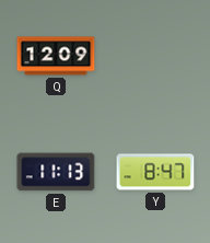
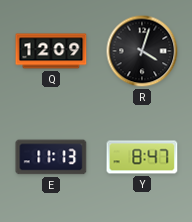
R: none -> 4:03 (142, 51)
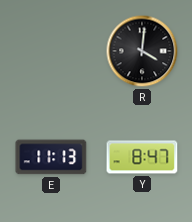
Q: 12:09 -> none (51, 51)
R: 4:03 -> 4:01 (142, 51)
